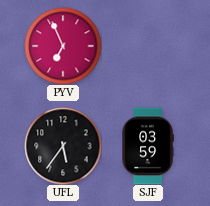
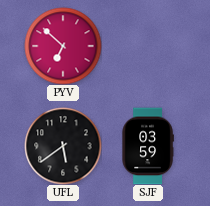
PYV: 6:56 -> 6:52 (63, 46)
UFL: 5:36 -> 5:39 (63, 146)
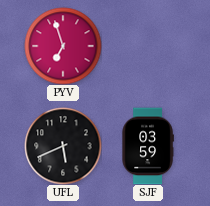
PYV: 6:52 -> 6:57 (63, 46)
UFL: 5:39 -> 5:41 (63, 146)
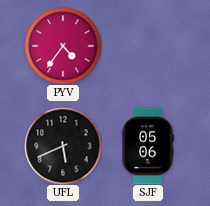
PYV: 6:57 -> 4:36 (63, 46)
SJF: 03:59 -> 05:06 (148, 146)
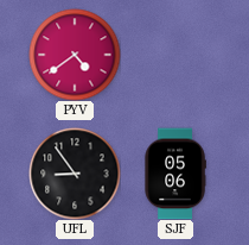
PYV: 4:36 -> 4:39 (75, 55)
UFL: 5:41 -> 8:54 (75, 174)
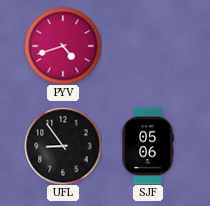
PYV: 4:39 -> 4:42 (63, 46)
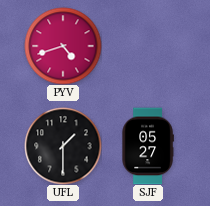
UFL: 8:54 -> 1:30 (63, 146)
SJF: 05:06 -> 05:27 (148, 146)
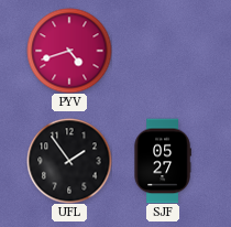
UFL: 1:30 -> 1:54 (69, 161)
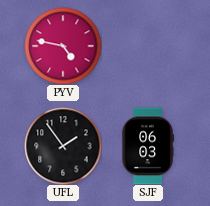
PYV: 4:42 -> 4:47 (63, 46)
SJF: 05:27 -> 06:03 (148, 146)
